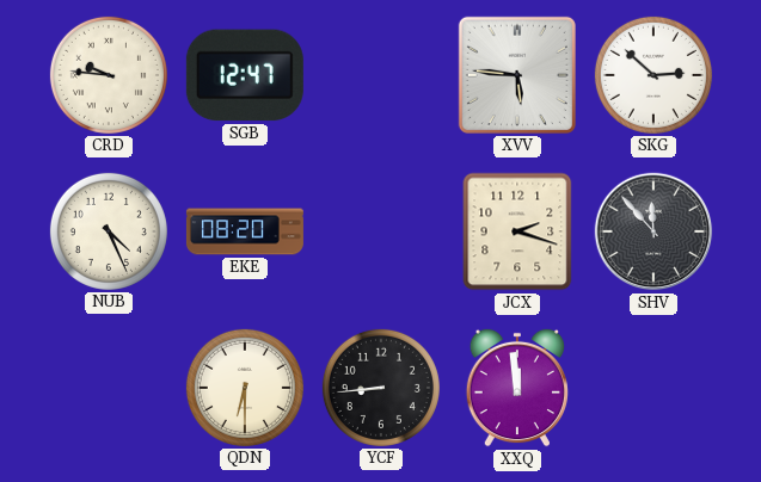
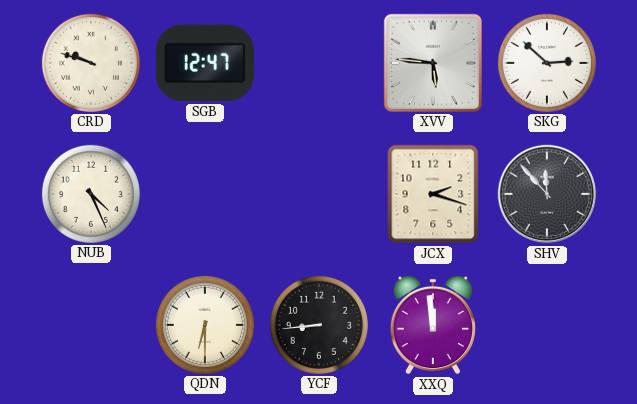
CRD: 9:46 -> 9:48 (91, 63)
EKE: 08:20 -> none (245, 231)
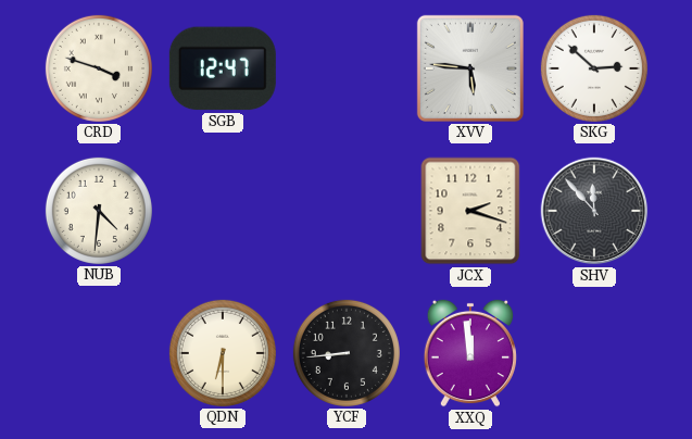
CRD: 9:48 -> 3:48 (99, 68)
NUB: 4:26 -> 4:31 (99, 211)
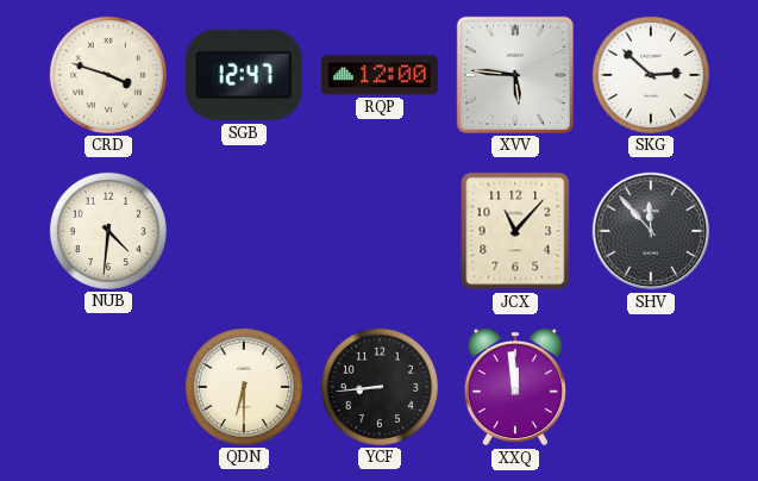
RQP: none -> 12:00 (380, 75)
JCX: 2:18 -> 11:07 (515, 231)
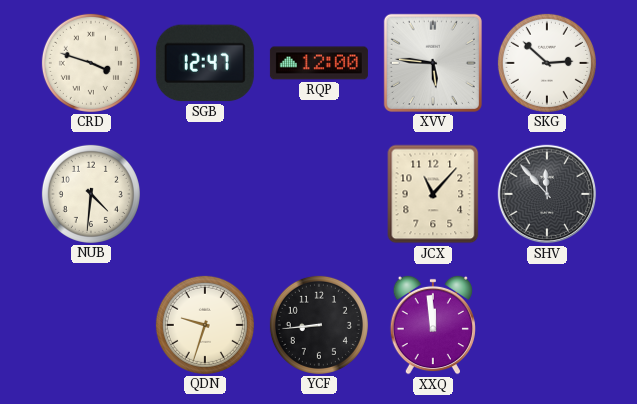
QDN: 6:30 -> 9:33 (205, 325)
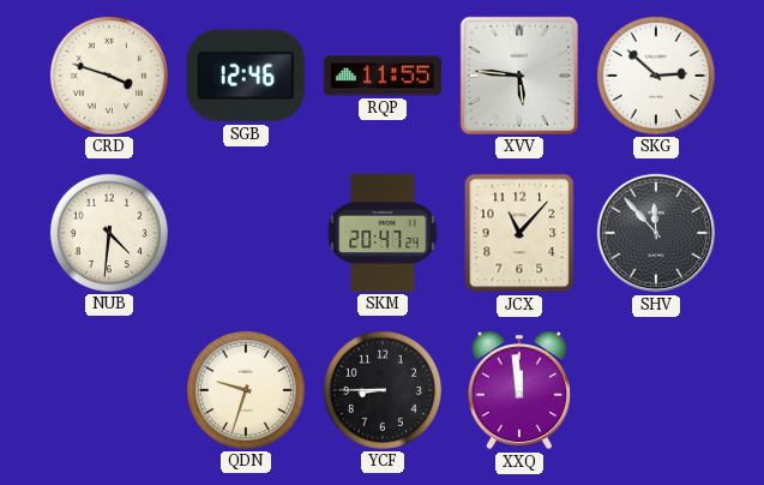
SGB: 12:47 -> 12:46 (246, 76)
RQP: 12:00 -> 11:55 (383, 76)
SKM: none -> 20:47 (383, 233)
YCF: 8:44 -> 8:45 (383, 390)
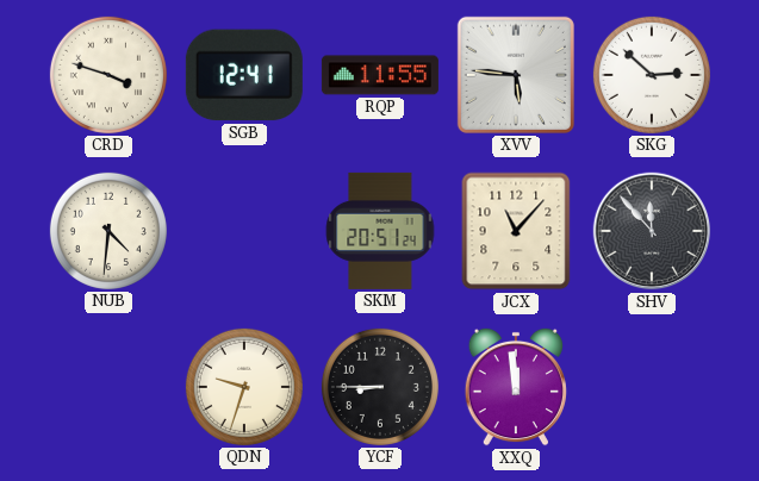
SGB: 12:46 -> 12:41 (244, 75)
SKM: 20:47 -> 20:51 (380, 231)
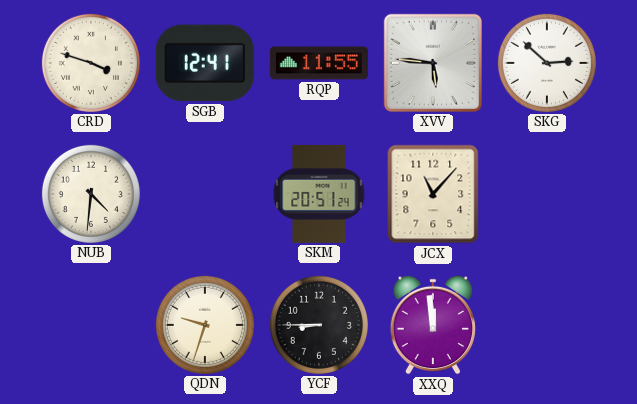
SHV: 11:53 -> none (652, 231)
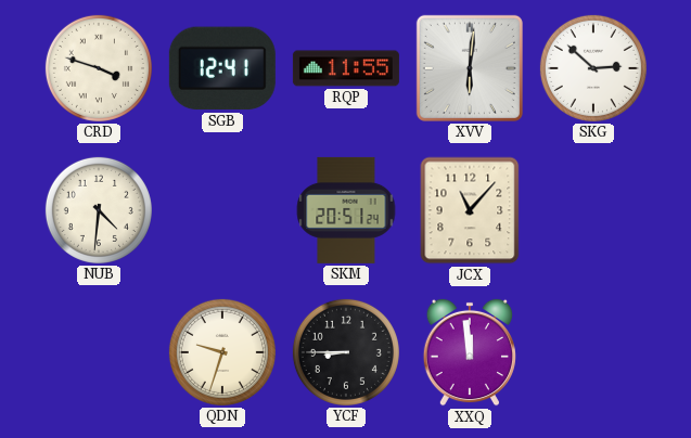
XVV: 5:46 -> 6:01 (470, 68)
